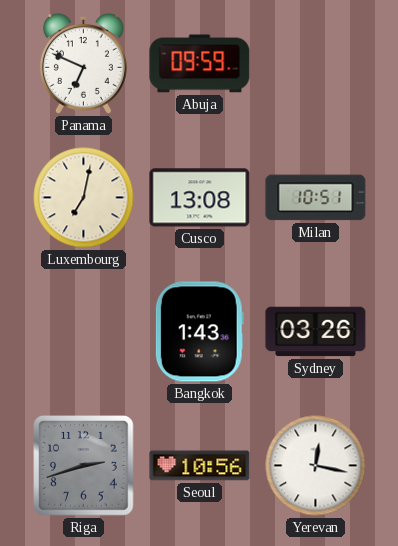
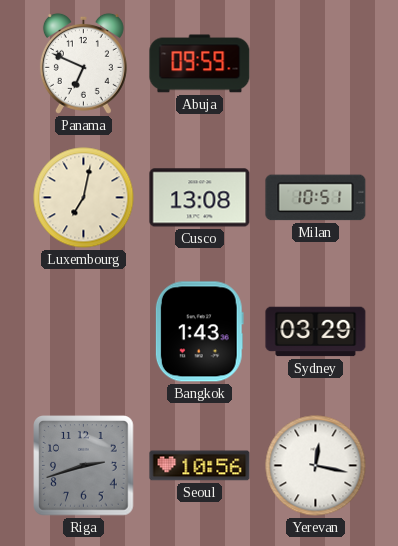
Sydney: 03:26 -> 03:29 (316, 332)
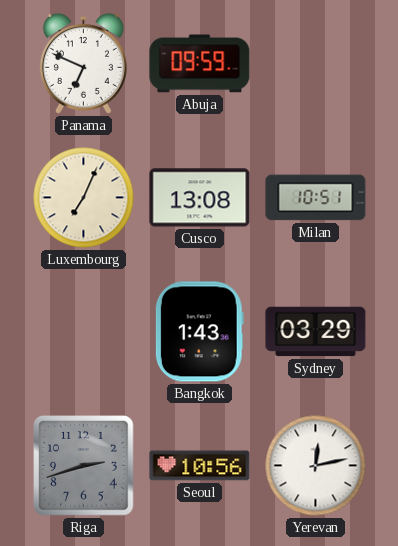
Luxembourg: 7:02 -> 7:04 (84, 198)
Yerevan: 12:17 -> 12:13 (316, 466)
